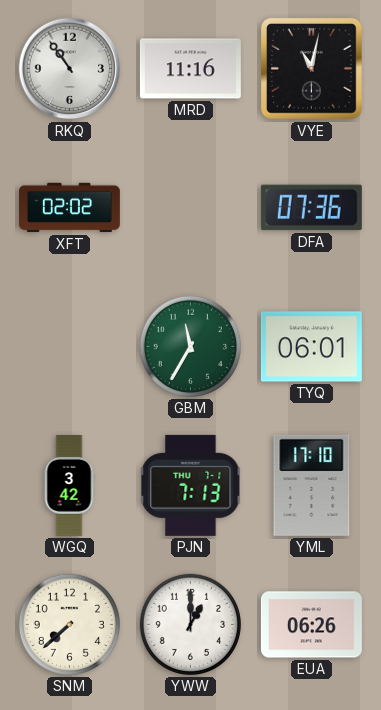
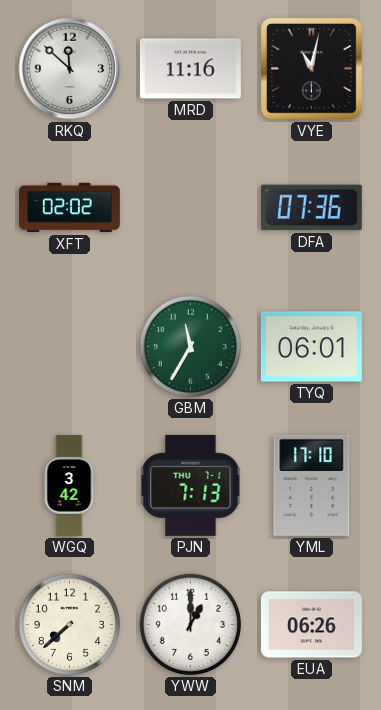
RKQ: 10:54 -> 11:52 (70, 69)
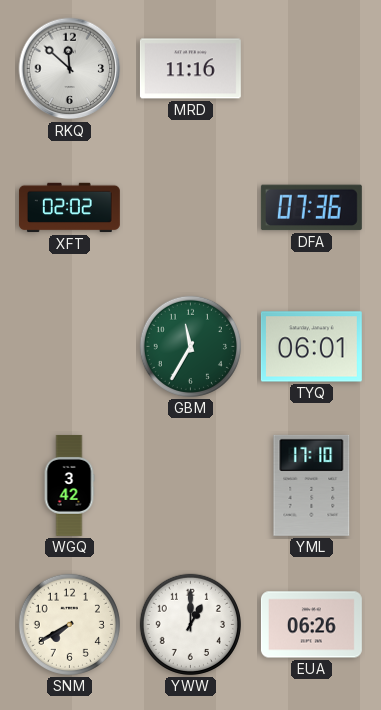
VYE: 11:02 -> none (312, 69)
PJN: 7:13 -> none (191, 485)
SNM: 7:38 -> 7:40 (69, 624)
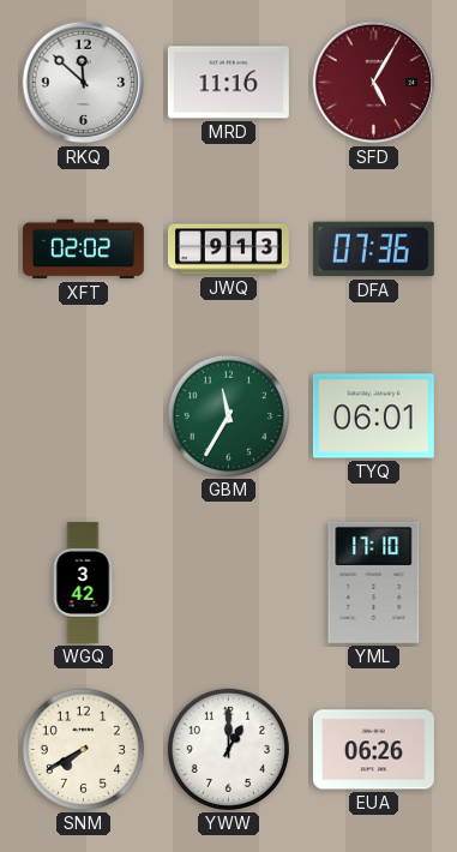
SFD: none -> 5:05 (374, 83)
JWQ: none -> 9:13 (228, 250)
